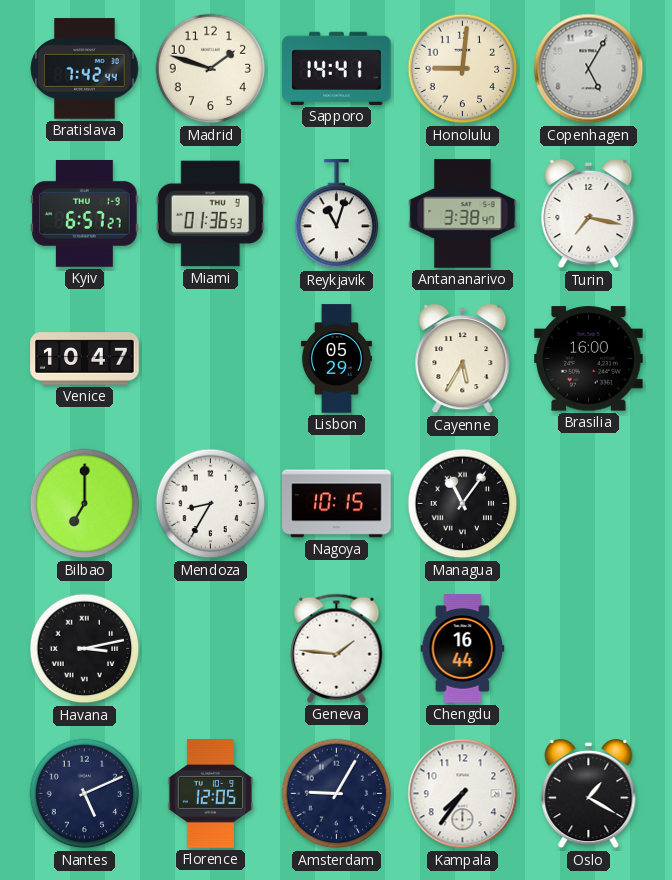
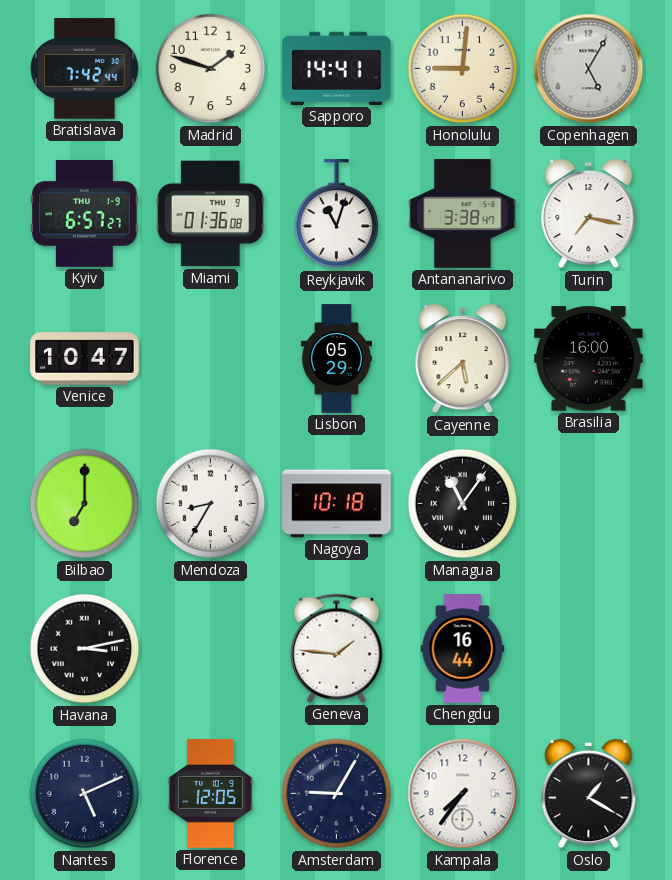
Miami: 01:36:53 -> 01:36:08 (210, 214)
Cayenne: 5:35 -> 5:38 (463, 359)
Nagoya: 10:15 -> 10:18 (337, 504)
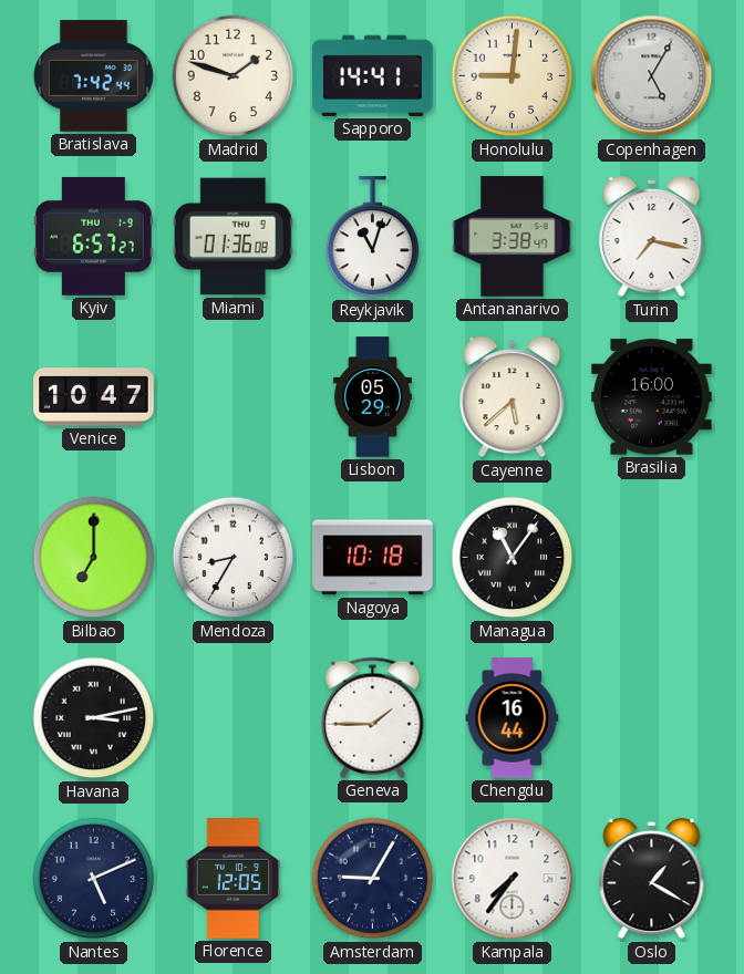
Geneva: 1:46 -> 1:45 (373, 717)
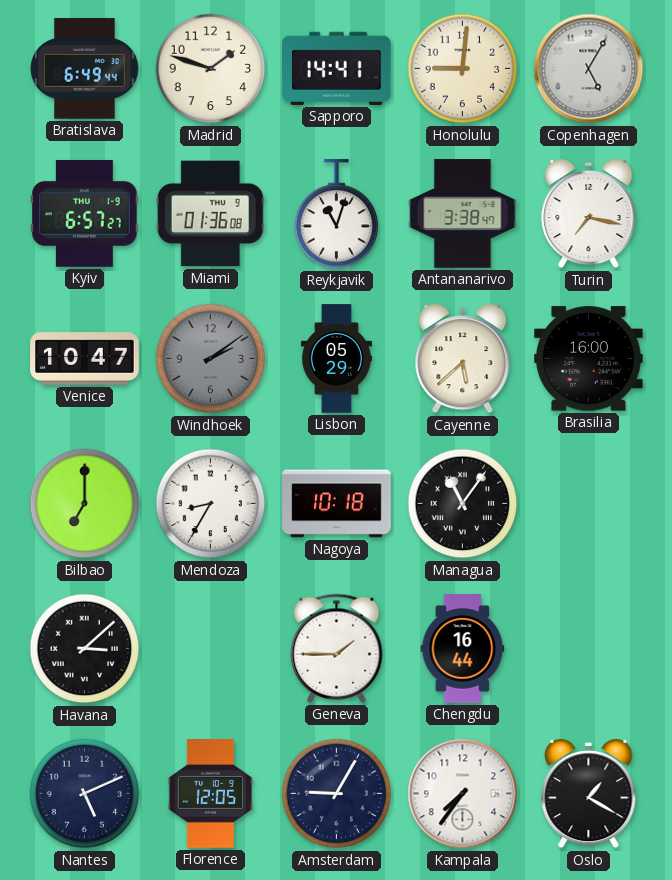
Bratislava: 7:42 -> 6:49 (85, 69)
Windhoek: none -> 2:09 (211, 359)
Havana: 3:13 -> 3:08 (85, 649)
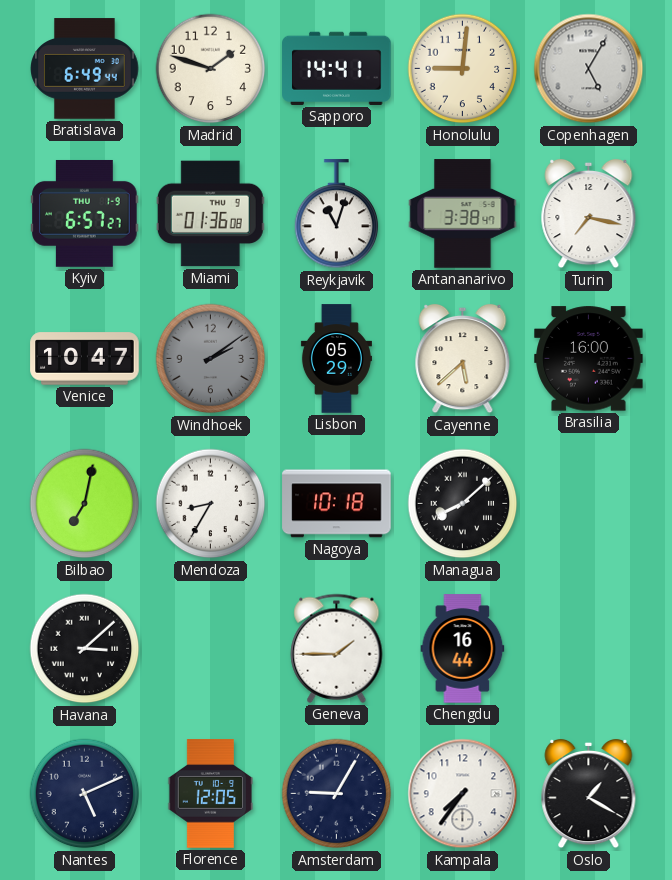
Bilbao: 7:00 -> 7:02 (85, 504)
Managua: 11:06 -> 8:08 (463, 504)
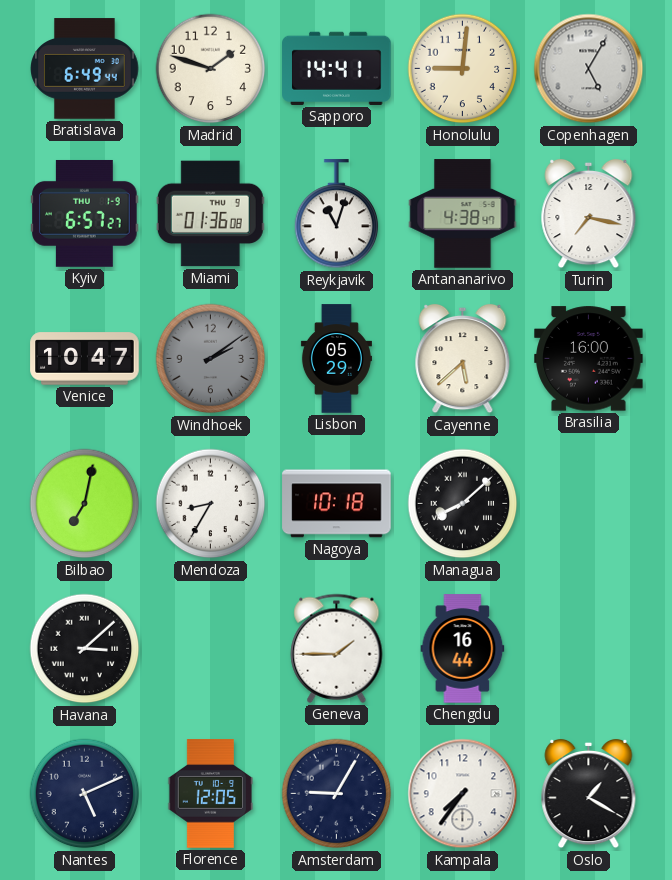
Antananarivo: 3:38 -> 4:38 (463, 214)
